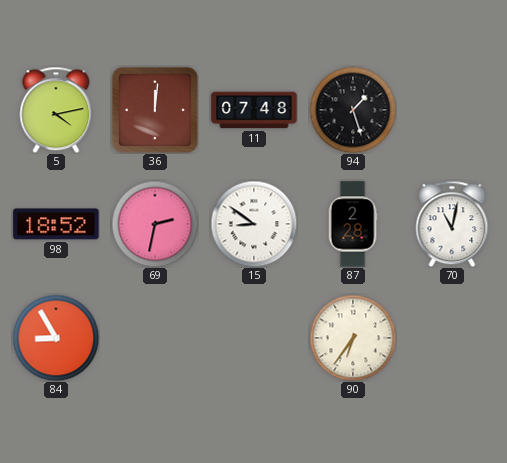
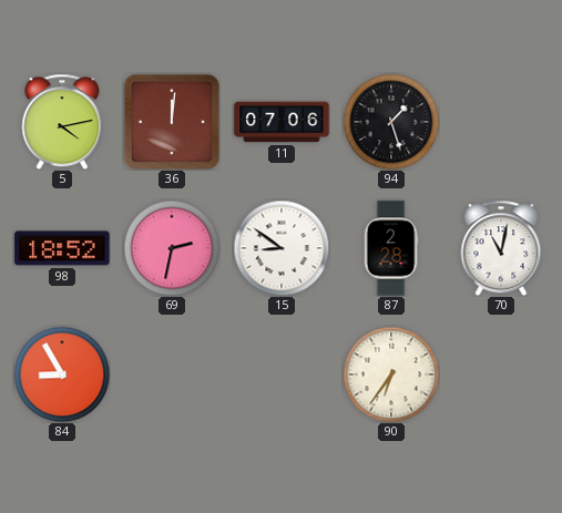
11: 07:48 -> 07:06 (282, 122)
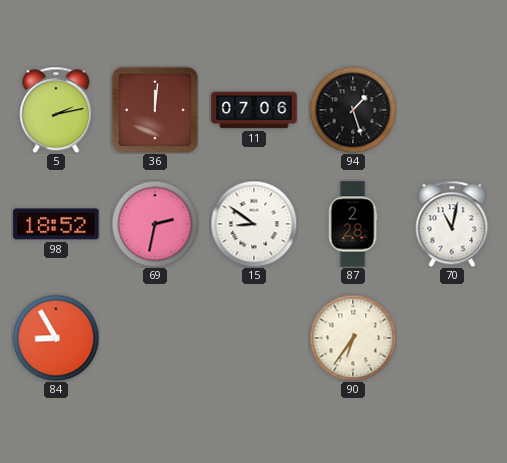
5: 4:13 -> 2:13 (56, 110)
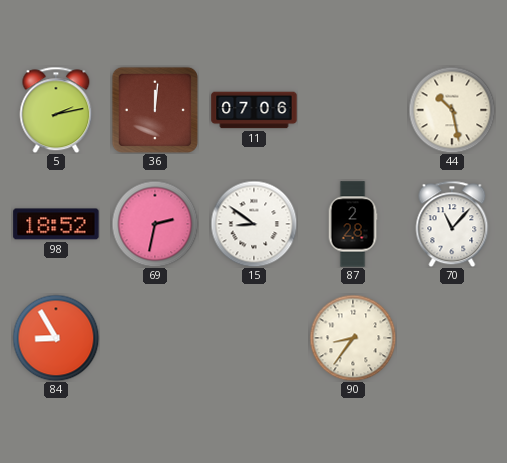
94: 1:27 -> none (353, 110)
44: none -> 10:28 (452, 110)
70: 11:02 -> 11:07 (452, 224)
90: 6:36 -> 8:36 (353, 338)
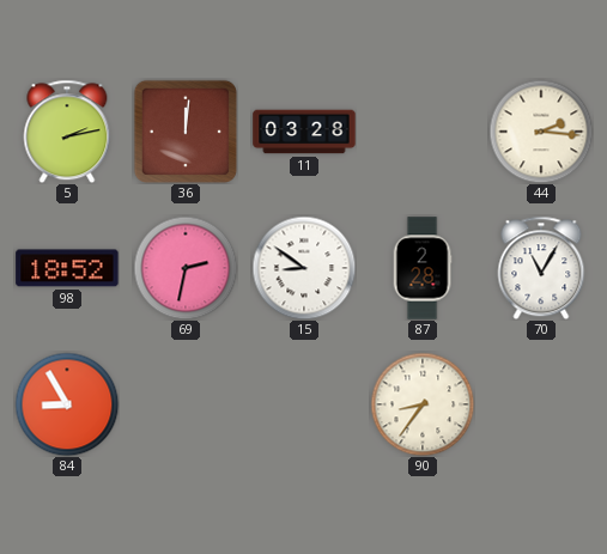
11: 07:06 -> 03:28 (304, 132)
44: 10:28 -> 2:16 (541, 132)
70: 11:07 -> 11:05 (541, 268)
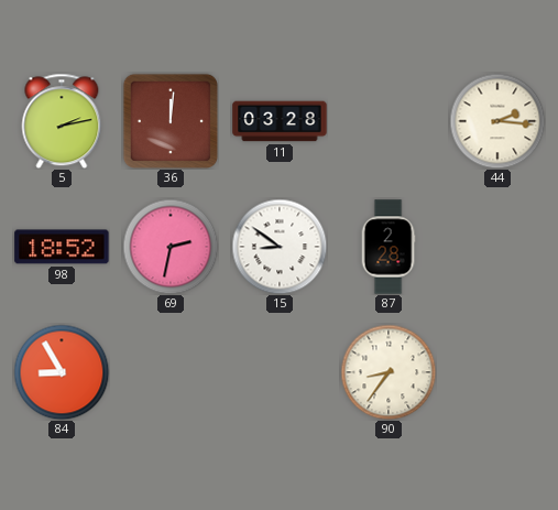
70: 11:05 -> none (541, 268)
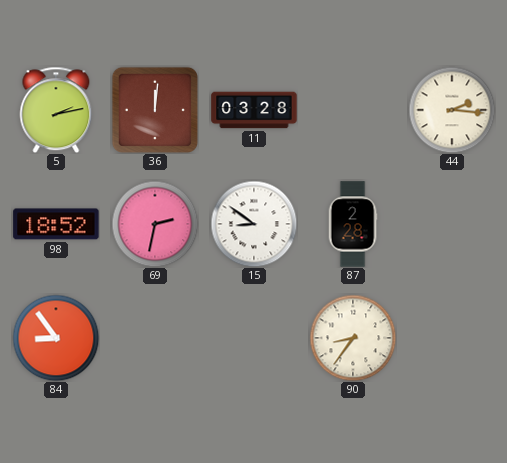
84: 8:55 -> 8:54 (56, 338)
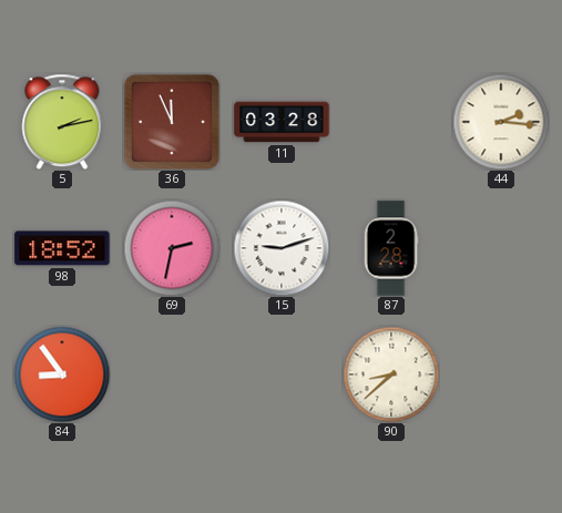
36: 12:01 -> 11:56 (172, 122)
15: 8:51 -> 9:12 (282, 248)
90: 8:36 -> 8:38 (391, 375)
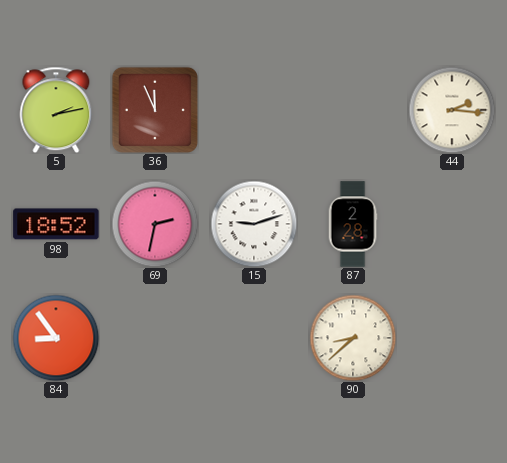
11: 03:28 -> none (282, 122)
